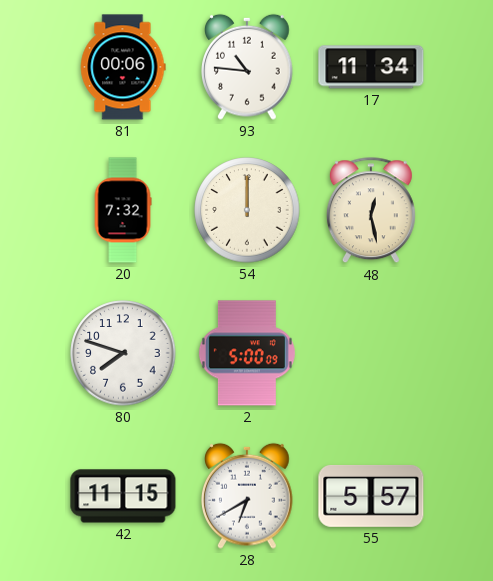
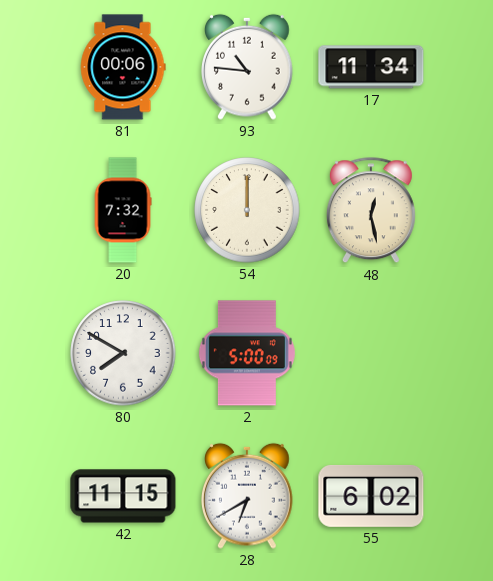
80: 7:48 -> 7:50 (123, 353)
55: 5:57 -> 6:02 (371, 496)
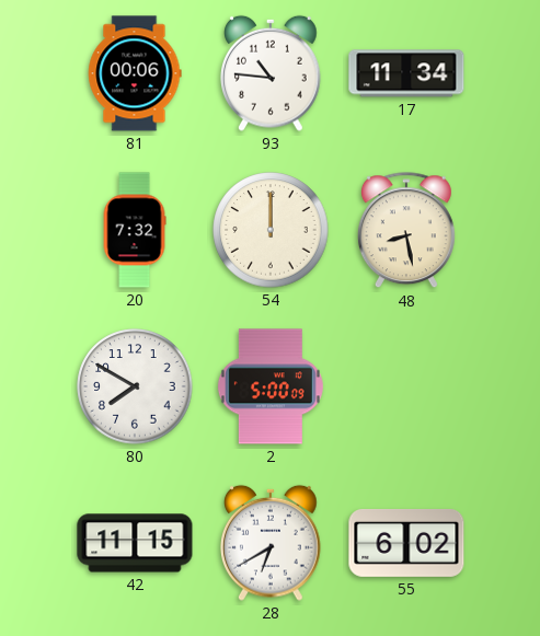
48: 12:28 -> 8:28 (406, 231)
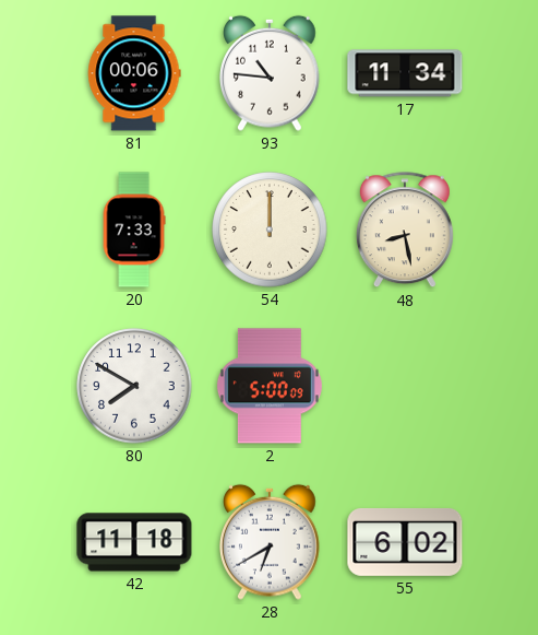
20: 7:32 -> 7:33 (134, 230)
42: 11:15 -> 11:18 (134, 542)
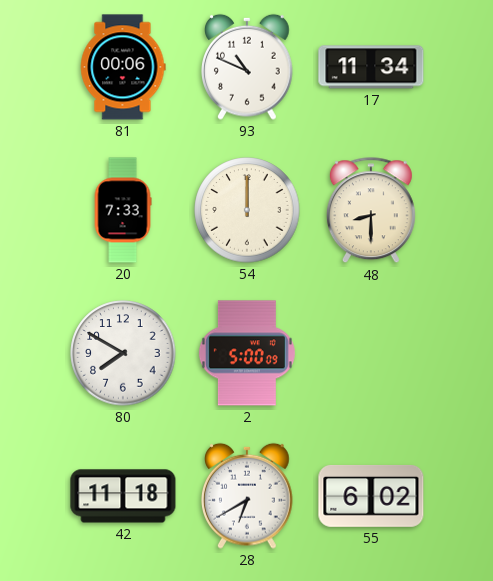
93: 10:46 -> 10:49 (248, 67)
48: 8:28 -> 8:30 (371, 211)
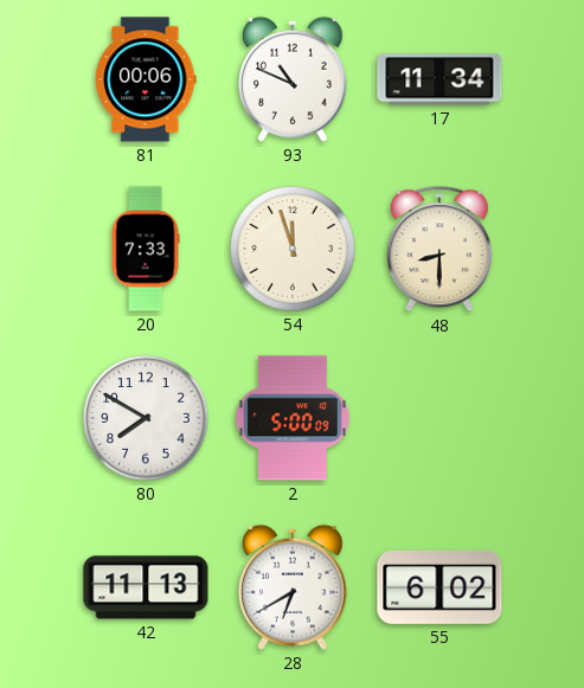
54: 12:00 -> 11:57 (293, 249)
42: 11:18 -> 11:13 (146, 587)
